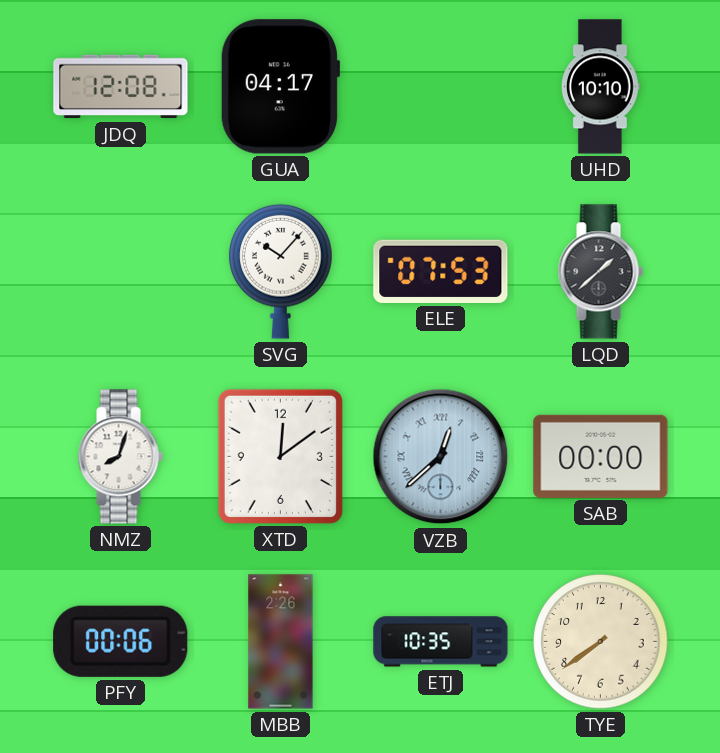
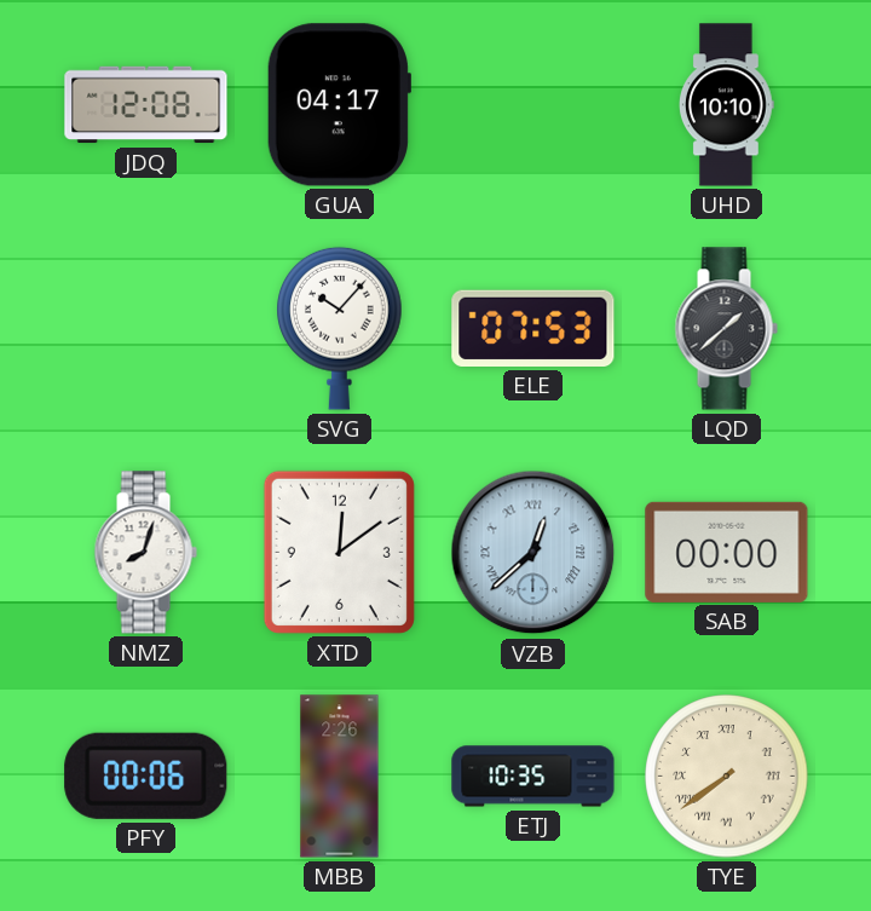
TYE numerals: Arabic -> Roman (727, 777)
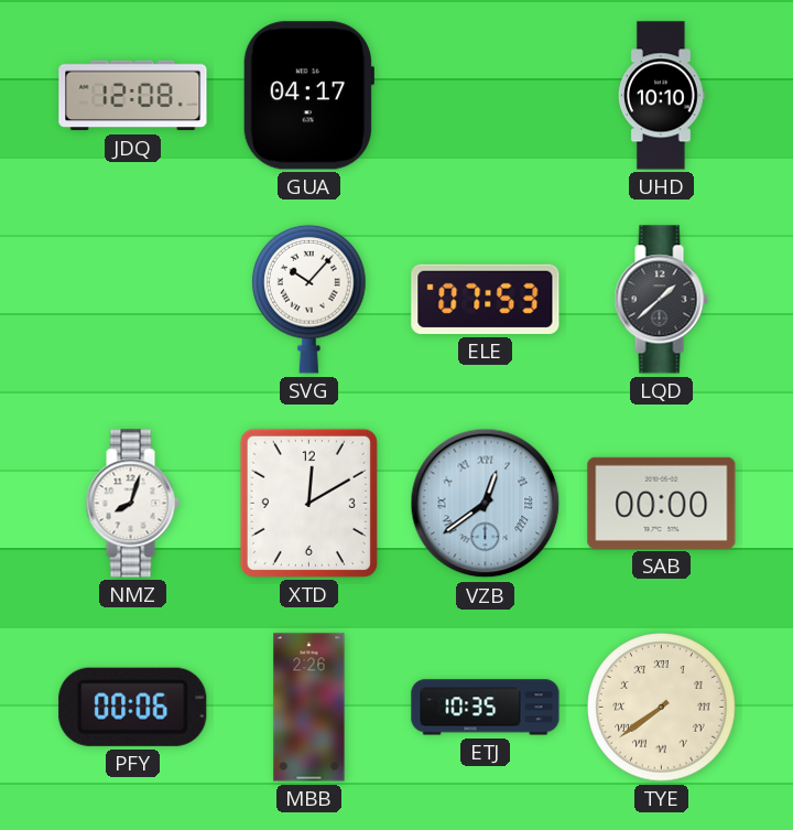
XTD: 12:09 -> 12:10 (308, 503)
VZB: 12:38 -> 12:39 (486, 504)
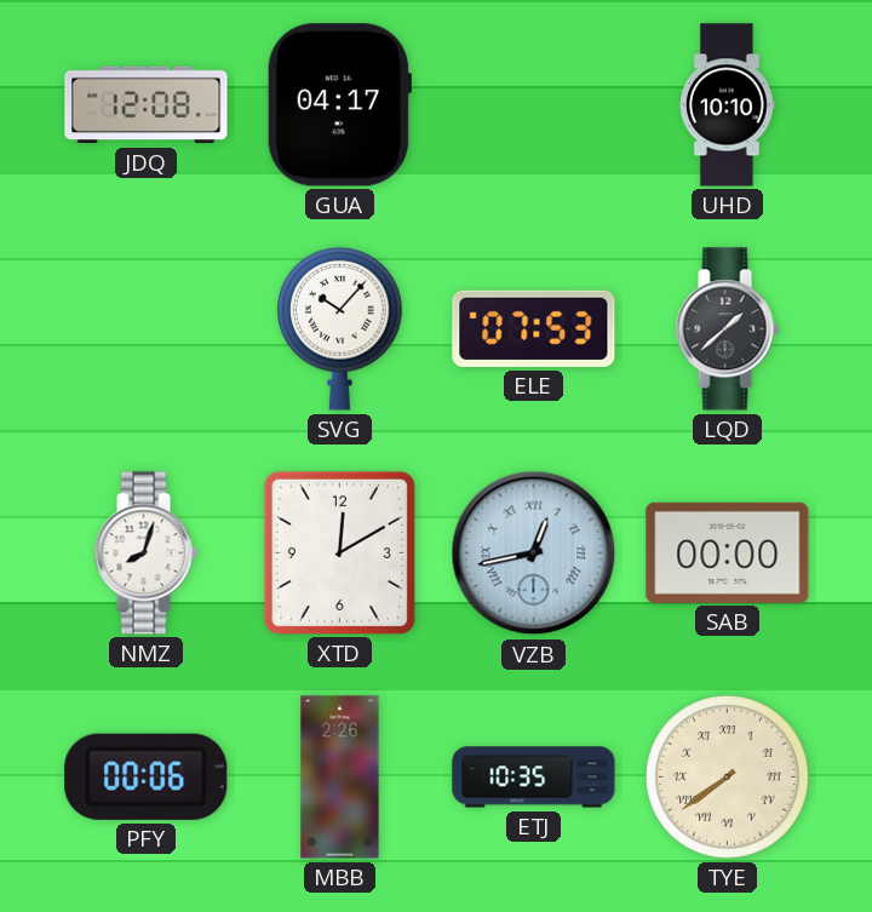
VZB: 12:39 -> 12:43 (534, 553)
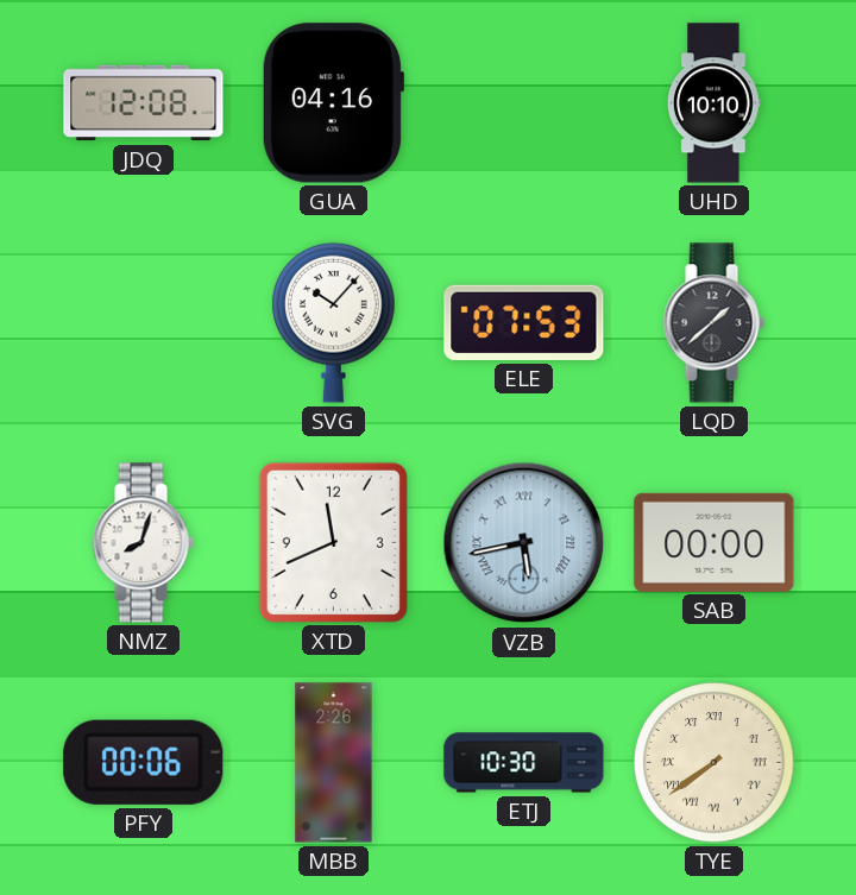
GUA: 04:17 -> 04:16 (333, 103)
XTD: 12:10 -> 11:41 (333, 542)
VZB: 12:43 -> 5:43 (524, 543)
ETJ: 10:35 -> 10:30 (524, 763)
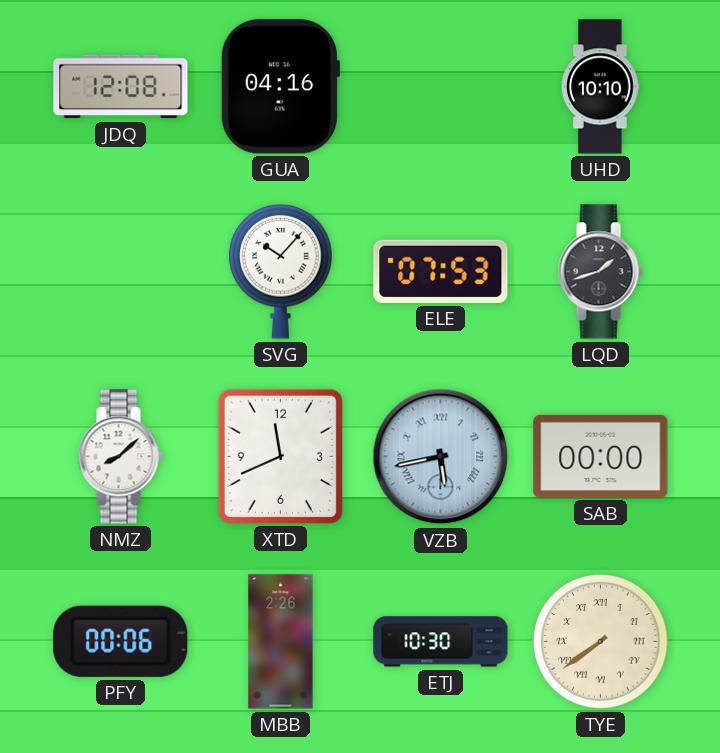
LQD: 1:38 -> 1:42 (600, 272)
NMZ: 8:03 -> 8:08 (120, 457)
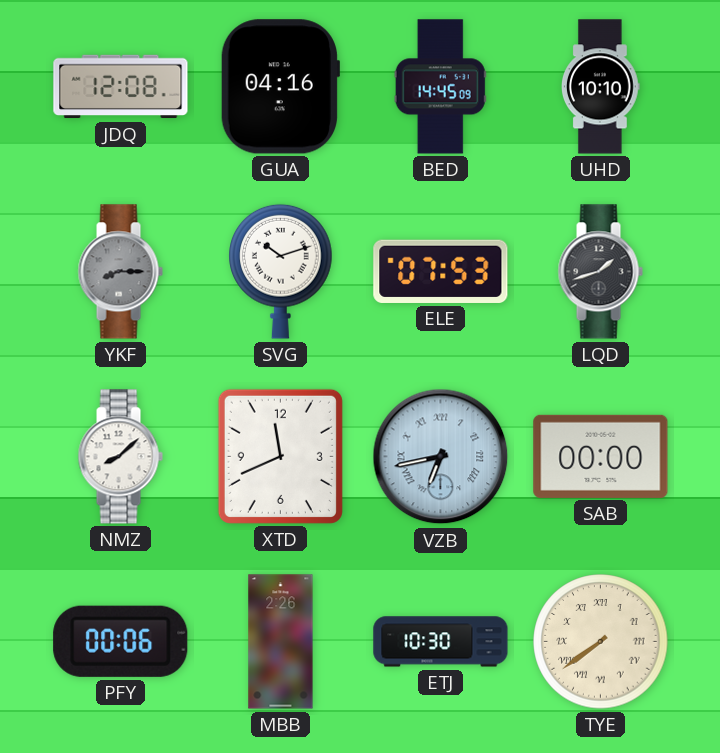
BED: none -> 14:45 (440, 87)
YKF: none -> 8:15 (120, 272)
SVG: 10:07 -> 10:12 (281, 271)
VZB: 5:43 -> 6:43 (441, 457)
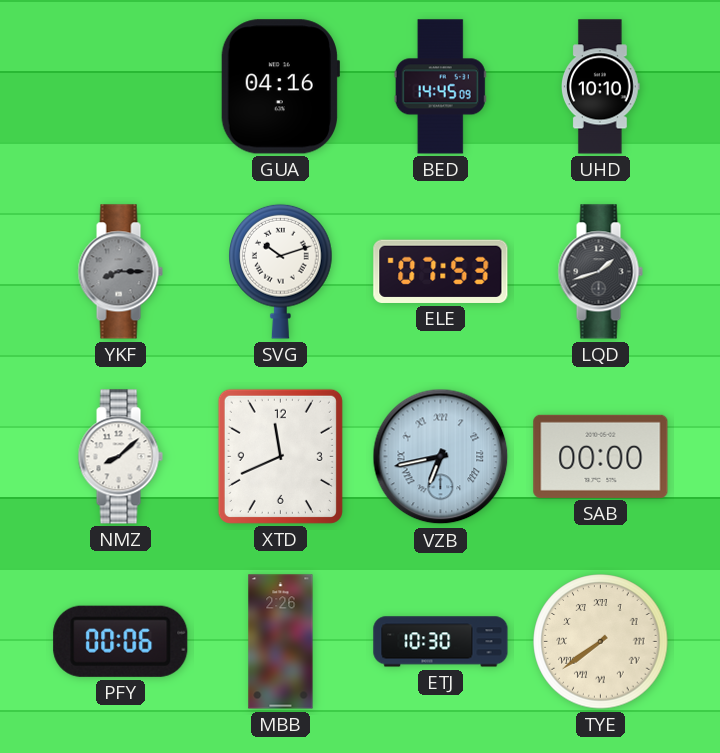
JDQ: 12:08 -> none (121, 87)
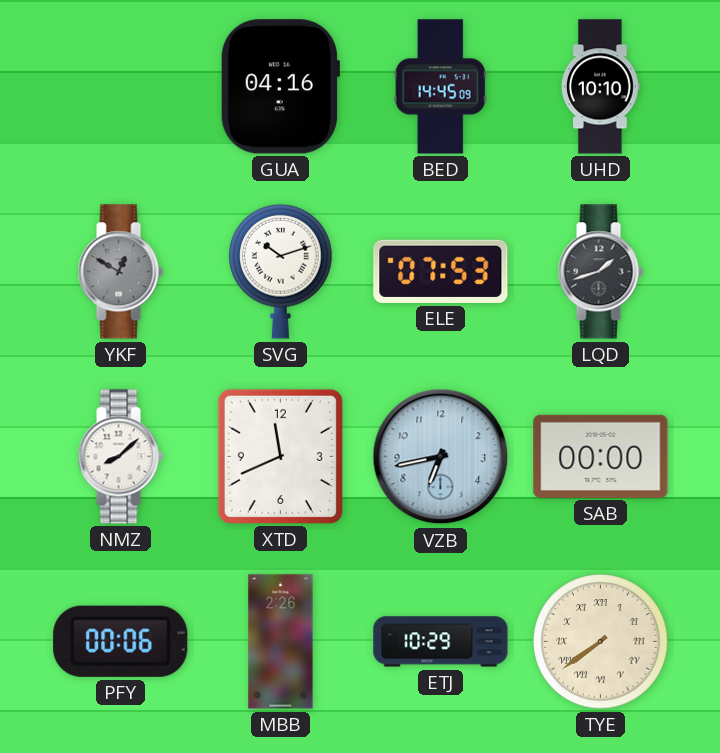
YKF: 8:15 -> 12:50 (120, 272)
VZB numerals: Roman -> Arabic (441, 457)
ETJ: 10:30 -> 10:29 (441, 642)
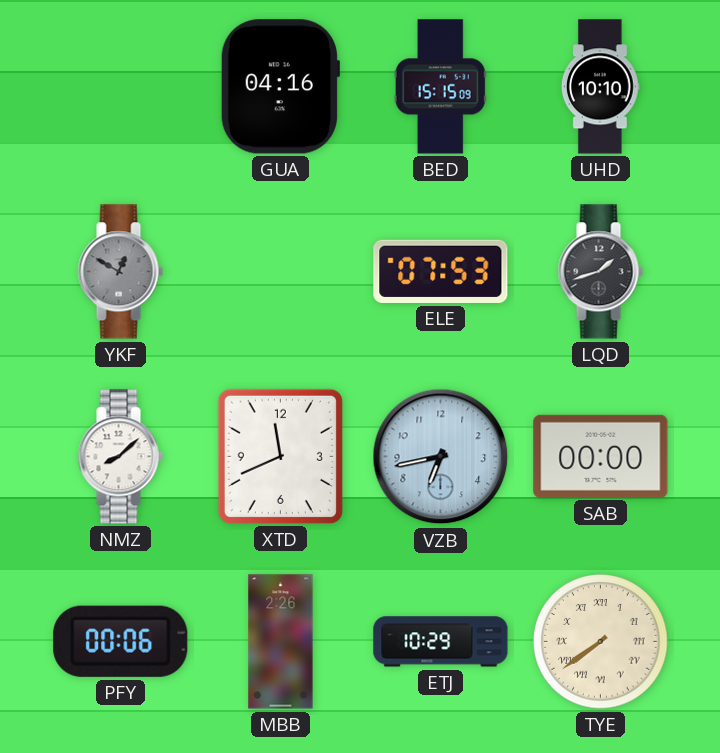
BED: 14:45 -> 15:15 (440, 87)
SVG: 10:12 -> none (281, 271)
